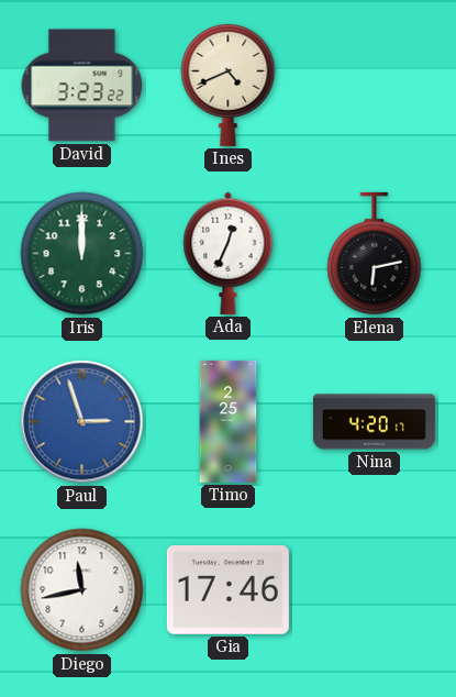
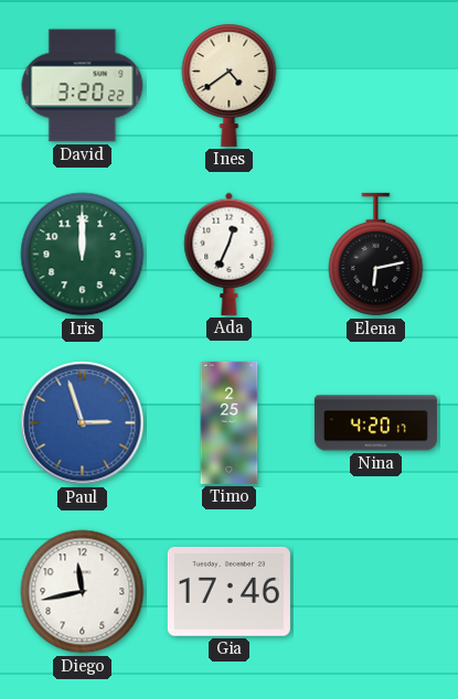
David: 3:23 -> 3:20 (83, 86)
Ines: 4:41 -> 4:39 (230, 85)
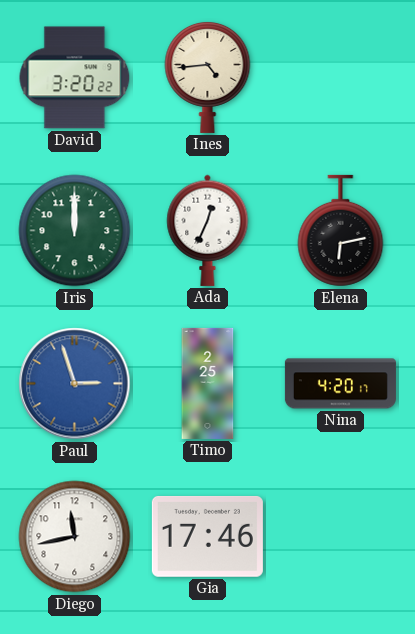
Ines: 4:39 -> 4:44 (208, 77)
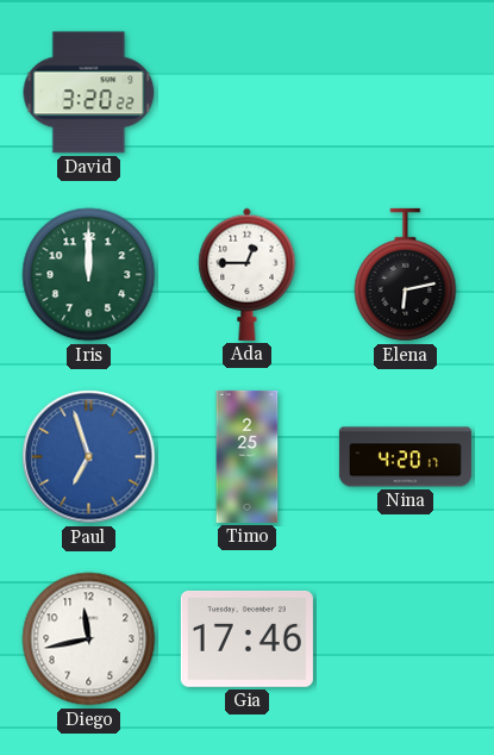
Ines: 4:44 -> none (208, 77)
Ada: 12:34 -> 12:45 (248, 274)
Paul: 2:57 -> 6:57 (89, 457)
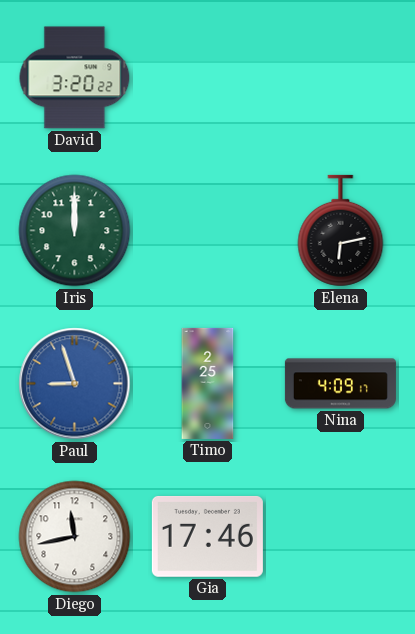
Ada: 12:45 -> none (248, 274)
Paul: 6:57 -> 8:57 (75, 384)
Nina: 4:20 -> 4:09 (340, 384)
